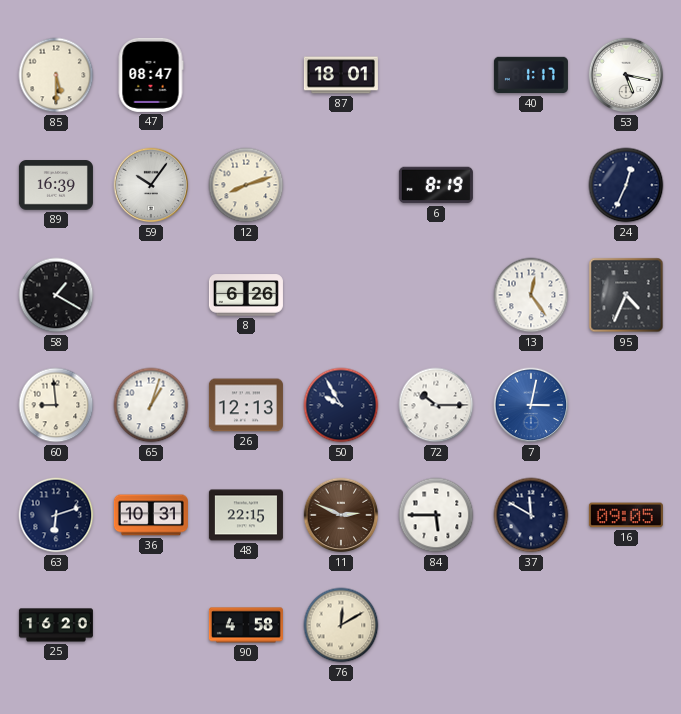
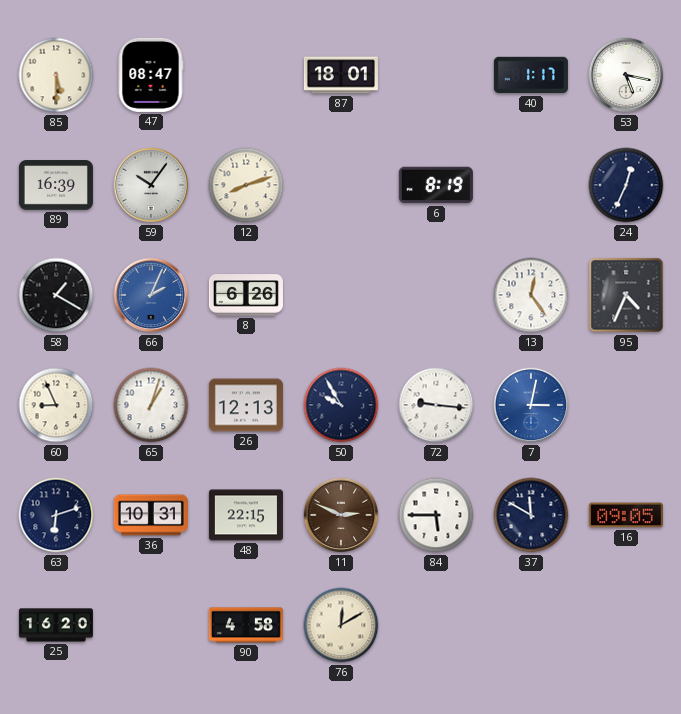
66: none -> 2:04 (151, 295)
60: 8:59 -> 8:56 (56, 405)
72: 10:15 -> 9:16 (436, 405)
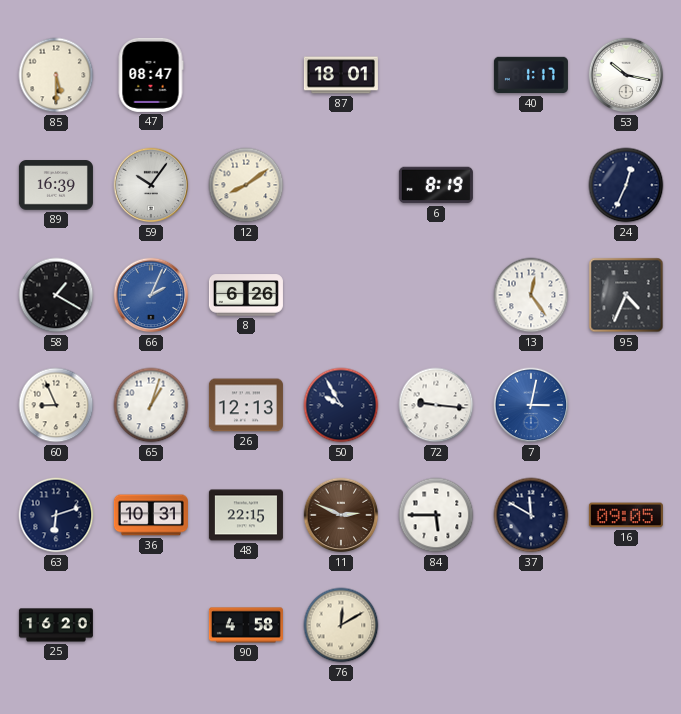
53: 5:17 -> 10:17 (626, 75)
12: 8:12 -> 8:09 (246, 185)
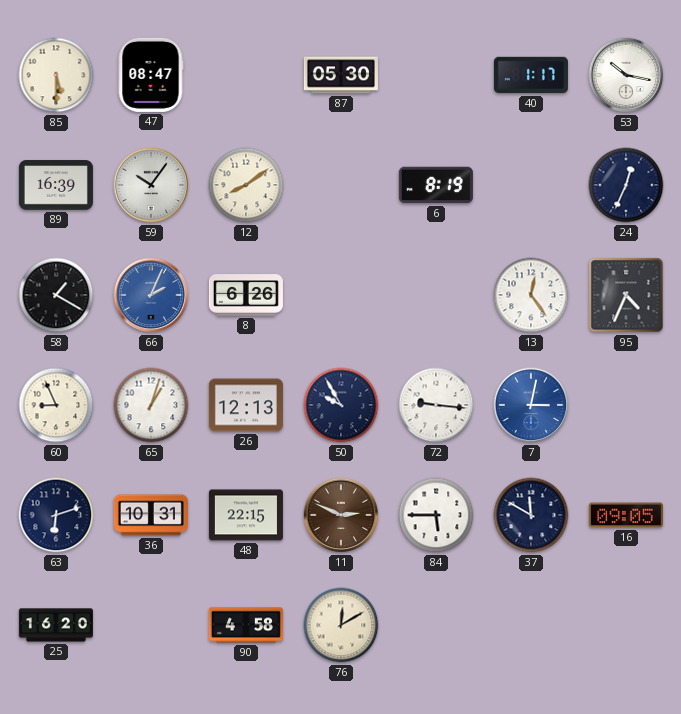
87: 18:01 -> 05:30 (341, 75)
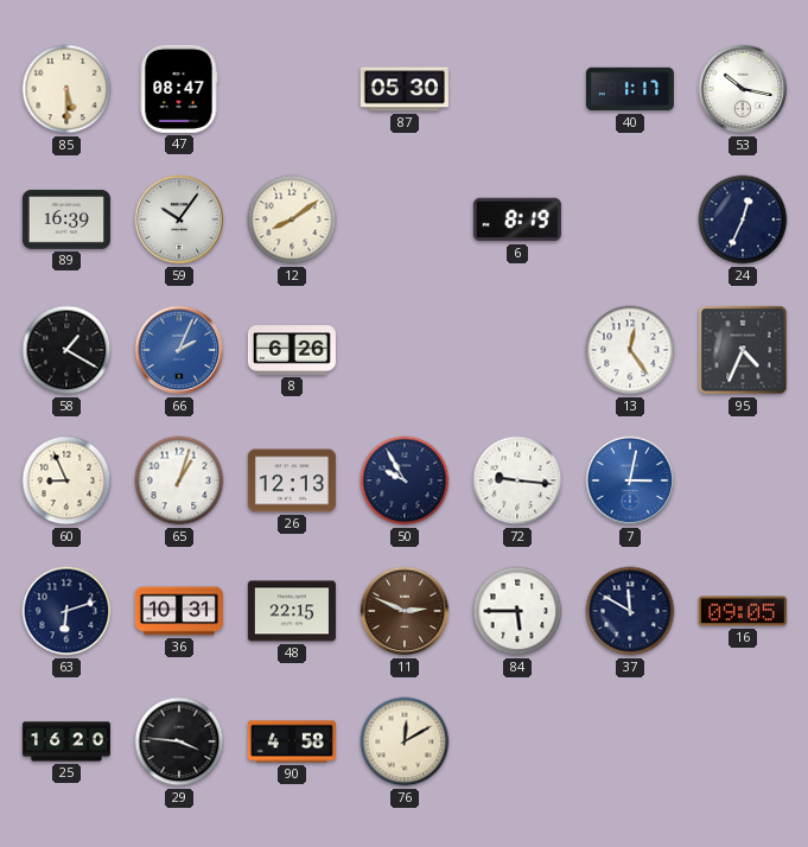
29: none -> 3:46 (179, 741)
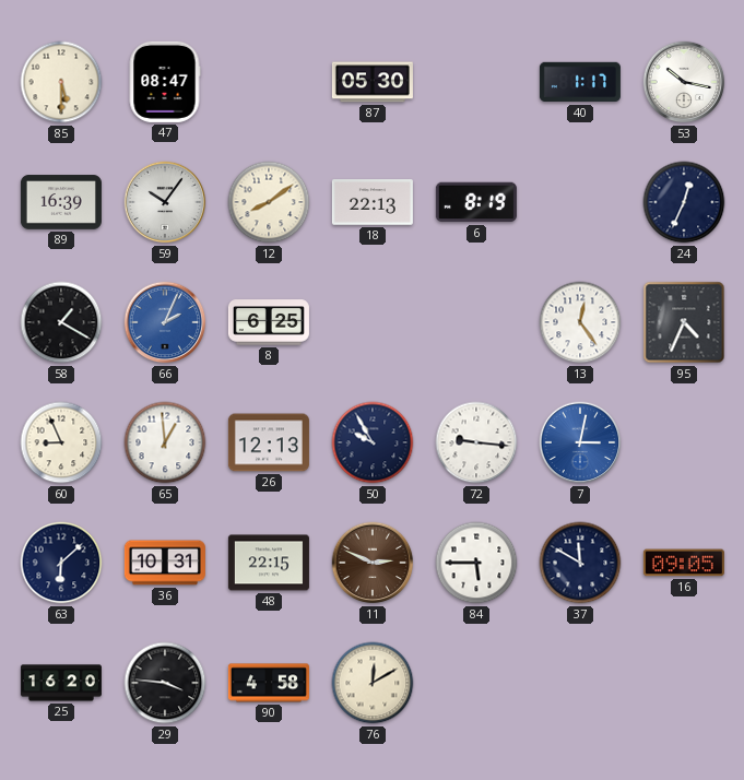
18: none -> 22:13 (373, 202)
8: 6:26 -> 6:25 (269, 322)
65: 1:03 -> 12:59 (165, 442)
63: 6:12 -> 6:08 (61, 563)
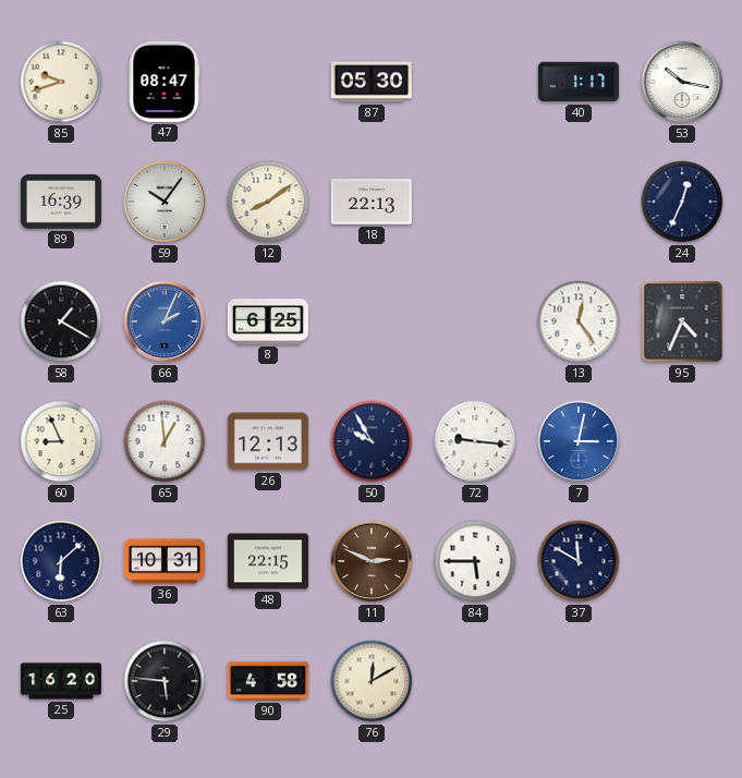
85: 5:30 -> 9:42 (61, 82)
6: 8:19 -> none (476, 202)
16: 09:05 -> none (684, 563)
29: 3:46 -> 5:46 (165, 681)
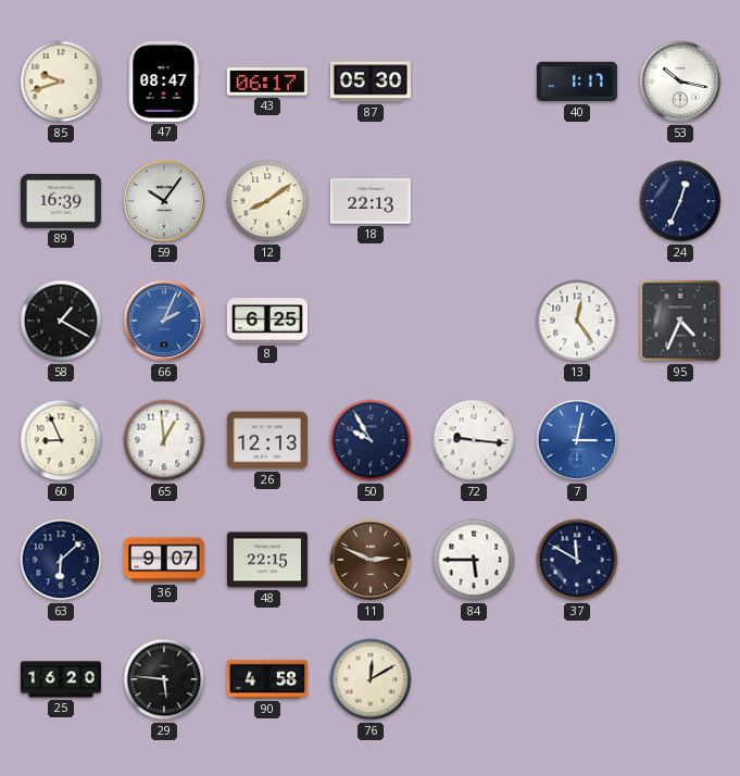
43: none -> 06:17 (267, 82)
36: 10:31 -> 9:07 (164, 560)
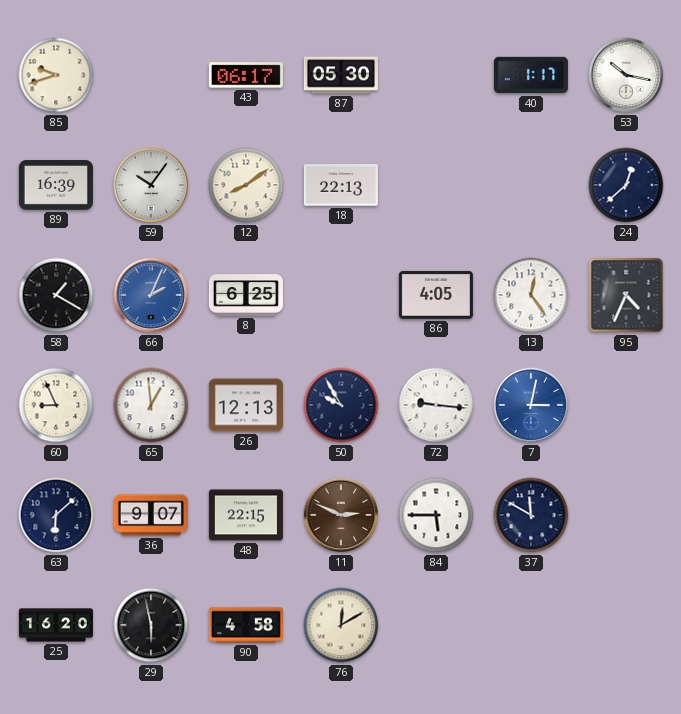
47: 08:47 -> none (164, 82)
24: 12:34 -> 12:38 (626, 185)
86: none -> 4:05 (436, 295)
29: 5:46 -> 5:58 (151, 625)
